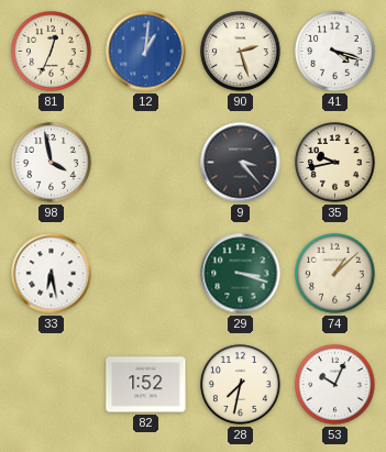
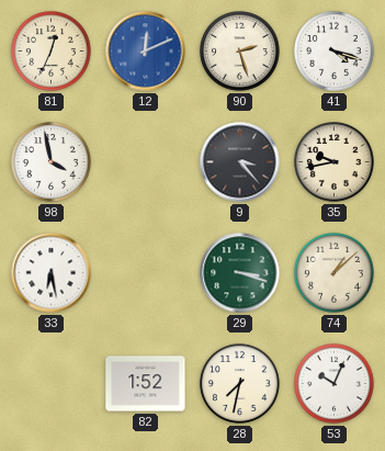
12: 1:01 -> 12:11 (146, 52)
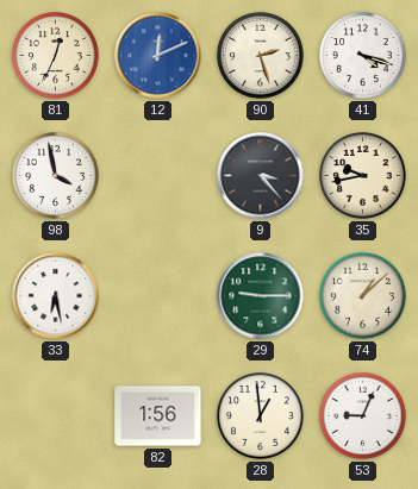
29: 3:18 -> 9:15 (261, 296)
82: 1:52 -> 1:56 (158, 416)
28: 7:32 -> 12:59 (261, 416)
53: 10:04 -> 9:04 (363, 416)
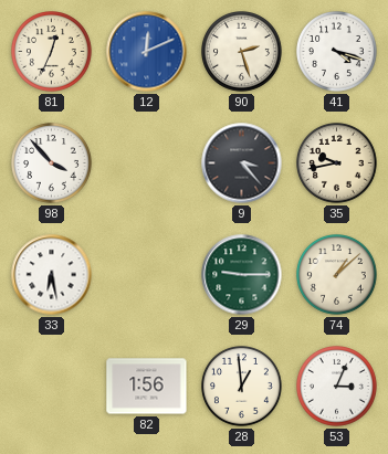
98: 3:58 -> 3:53 (52, 163)
53: 9:04 -> 3:04 (337, 387)
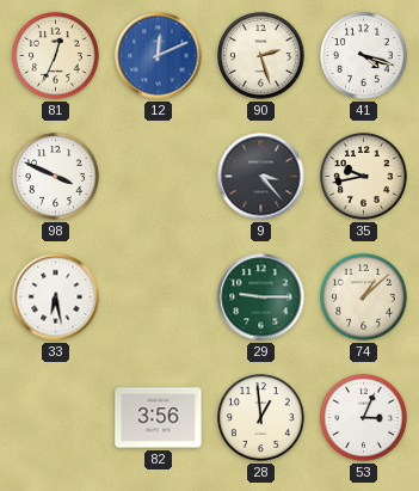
98: 3:53 -> 3:49 (56, 177)
82: 1:56 -> 3:56 (159, 418)
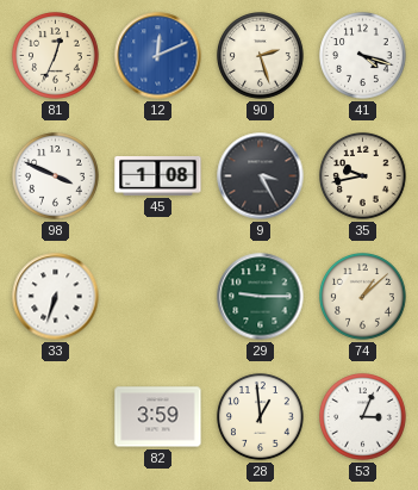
45: none -> 1:08 (158, 175)
9: 3:23 -> 3:25 (261, 176)
33: 6:28 -> 6:33 (56, 297)
82: 3:56 -> 3:59 (158, 417)
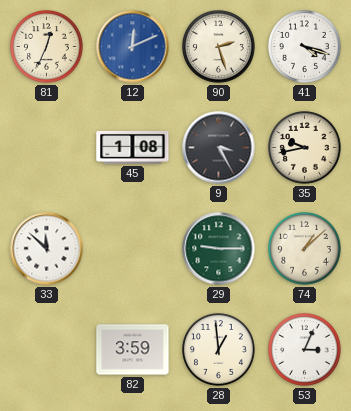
98: 3:49 -> none (56, 176)
33: 6:33 -> 11:52 (47, 249)
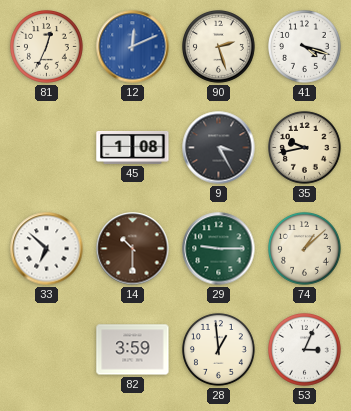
33: 11:52 -> 6:52 (47, 249)
14: none -> 10:30 (133, 249)
